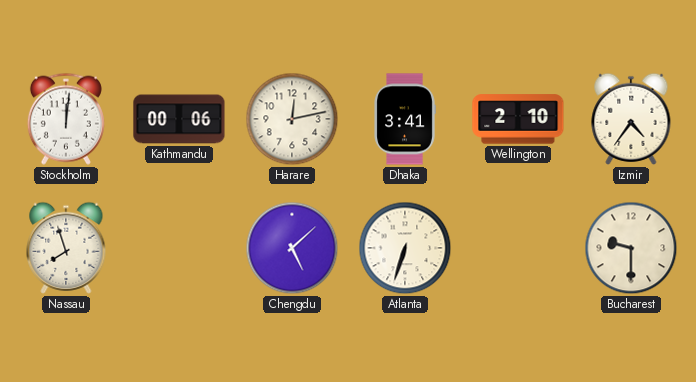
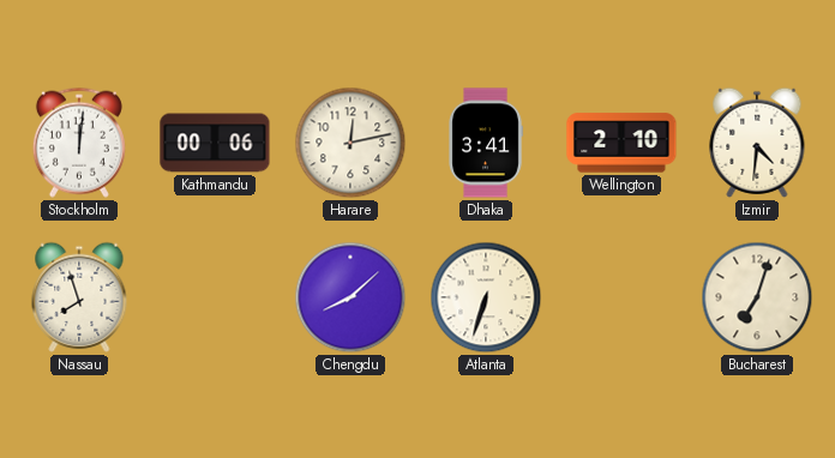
Izmir: 4:36 -> 4:31 (757, 143)
Chengdu: 5:08 -> 8:08 (350, 297)
Bucharest: 9:30 -> 7:03 (757, 297)
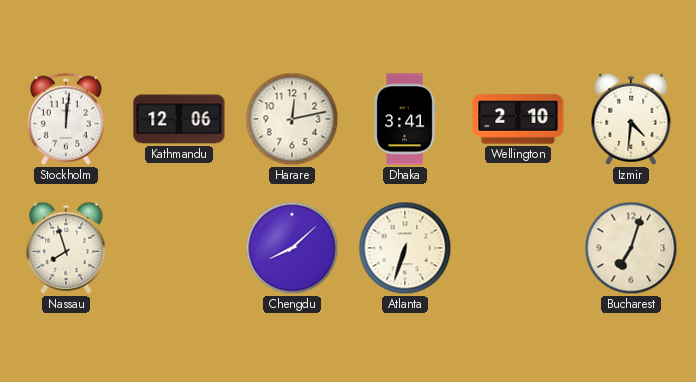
Kathmandu: 00:06 -> 12:06 (179, 119)
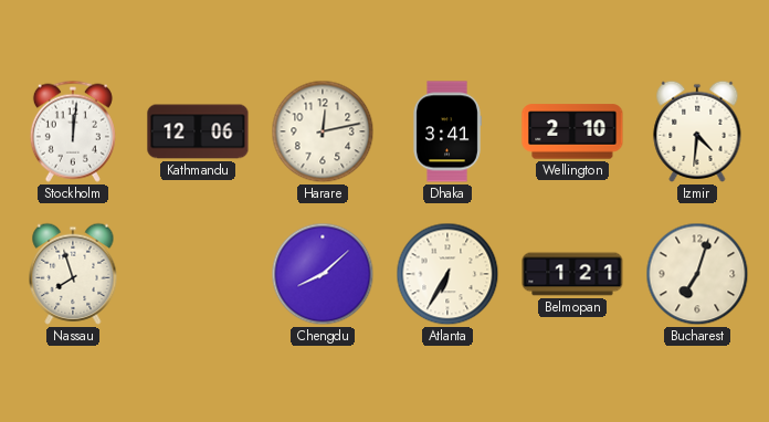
Atlanta: 6:33 -> 6:35 (447, 274)
Belmopan: none -> 1:21 (572, 274)
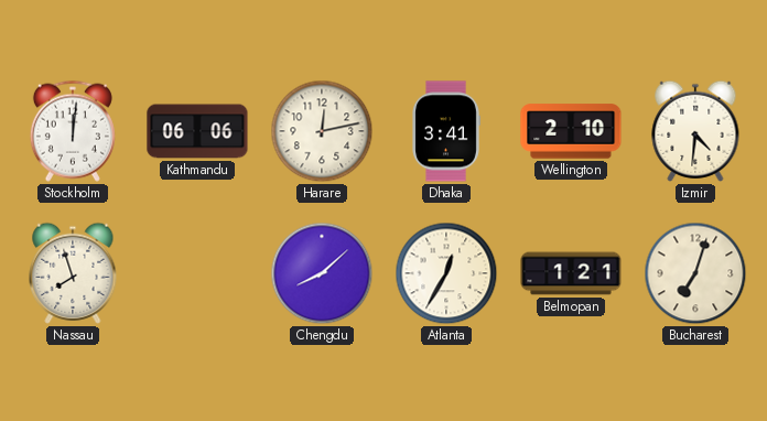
Kathmandu: 12:06 -> 06:06 (197, 131)
Atlanta: 6:35 -> 12:35 (446, 273)
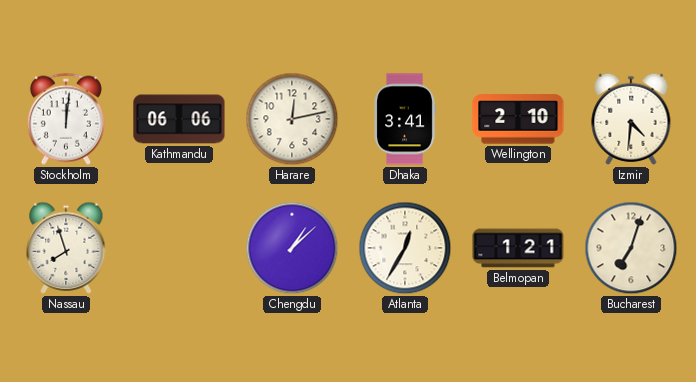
Chengdu: 8:08 -> 1:08 (292, 248)
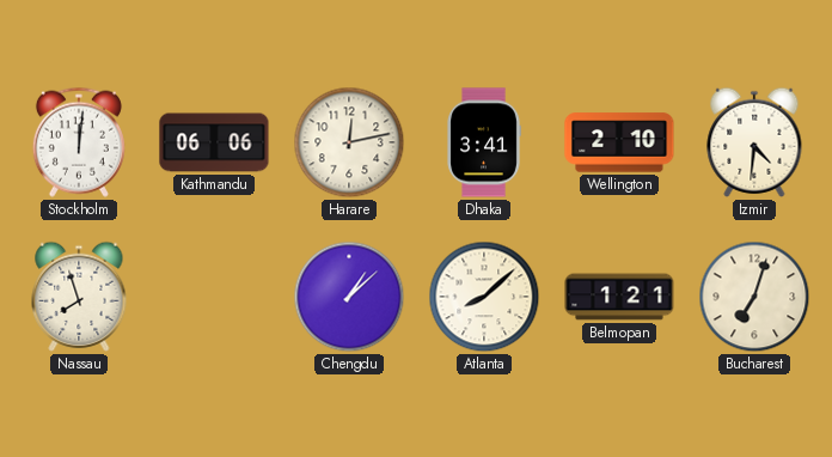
Atlanta: 12:35 -> 8:08 (484, 297)
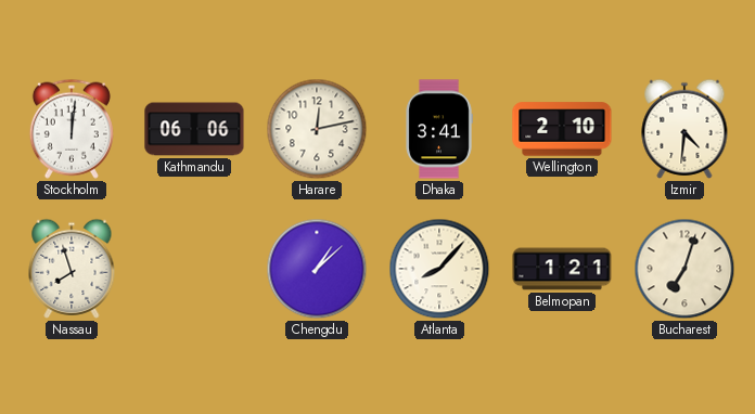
Atlanta: 8:08 -> 8:07 (439, 269)
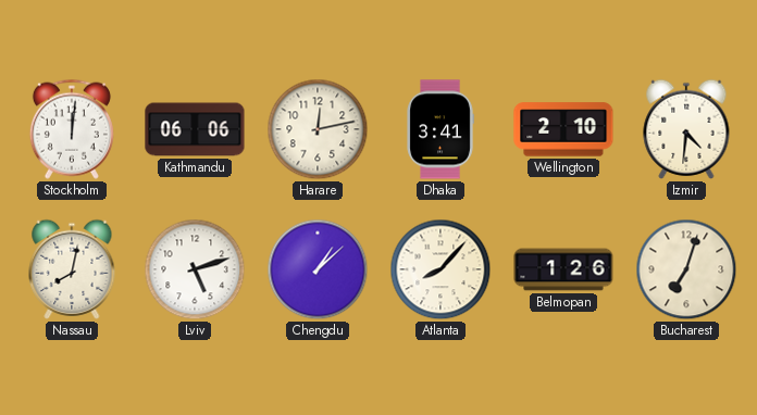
Nassau: 7:57 -> 8:02 (72, 269)
Lviv: none -> 5:12 (195, 269)
Belmopan: 1:21 -> 1:26 (563, 269)
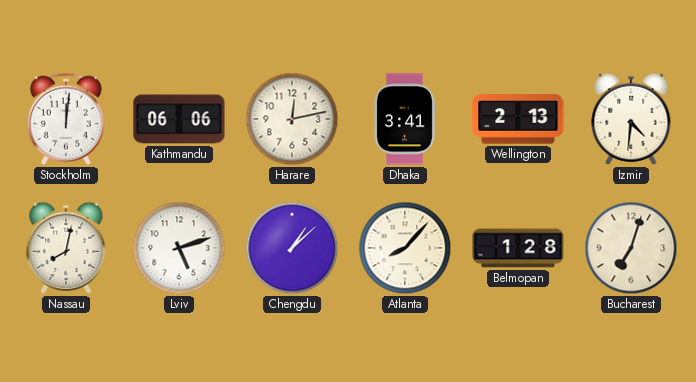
Wellington: 2:10 -> 2:13 (518, 119)
Belmopan: 1:26 -> 1:28 (518, 248)
